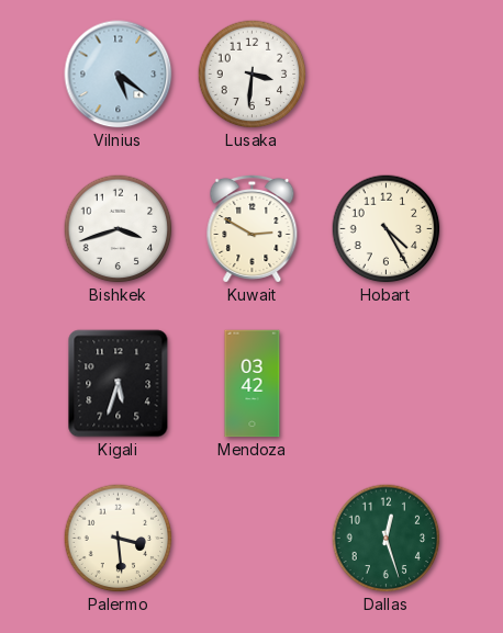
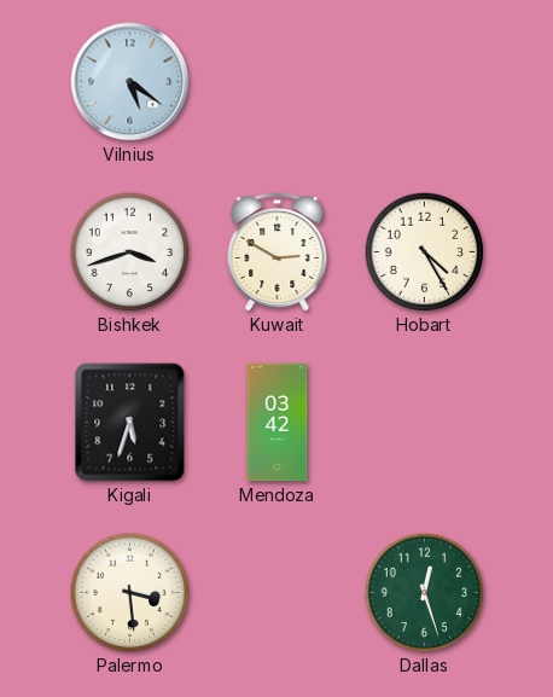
Lusaka: 3:31 -> none (253, 75)
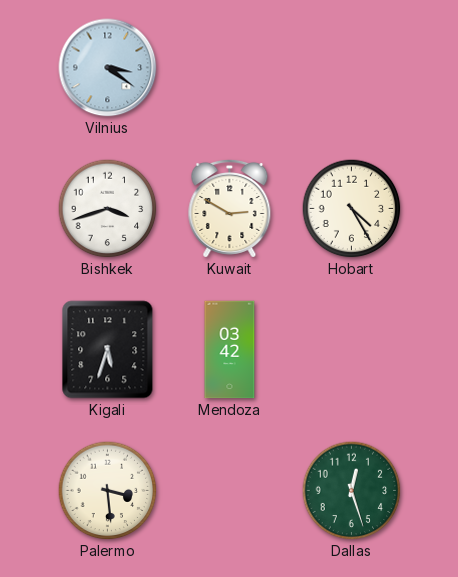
Vilnius: 5:21 -> 3:21 (108, 68)
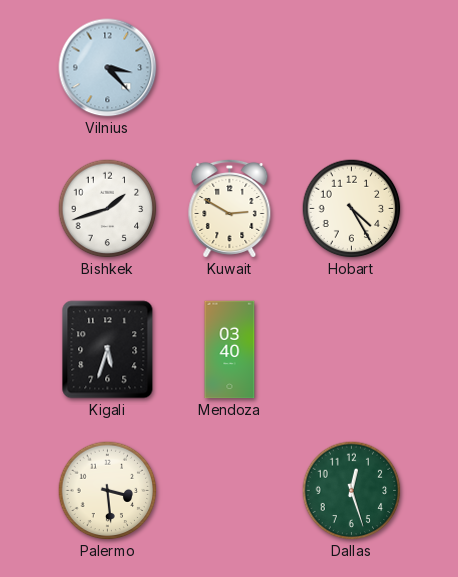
Vilnius: 3:21 -> 3:23 (108, 68)
Bishkek: 3:42 -> 1:42 (108, 209)
Mendoza: 03:42 -> 03:40 (230, 350)
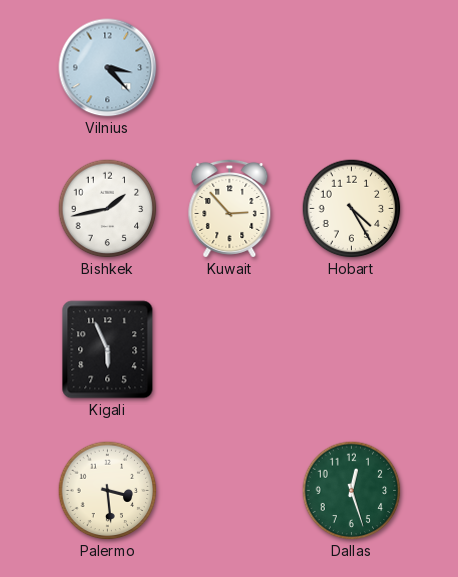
Bishkek: 1:42 -> 1:43 (108, 209)
Kuwait: 2:50 -> 2:53 (230, 208)
Kigali: 5:33 -> 5:56 (108, 350)
Mendoza: 03:40 -> none (230, 350)
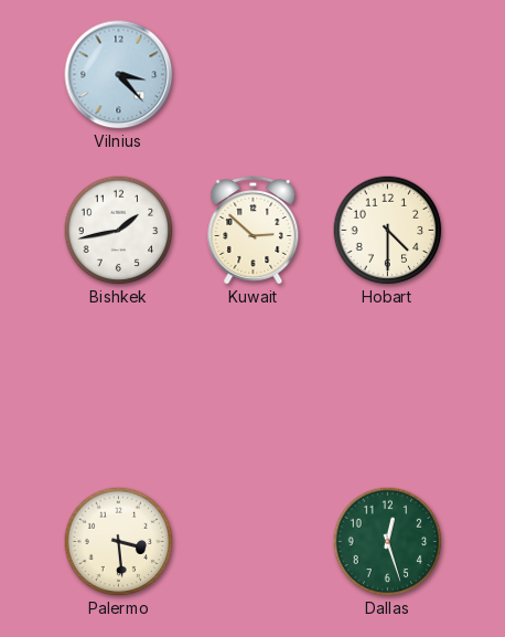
Kuwait: 2:53 -> 2:52 (254, 230)
Hobart: 4:25 -> 4:30 (388, 231)
Kigali: 5:56 -> none (108, 350)
